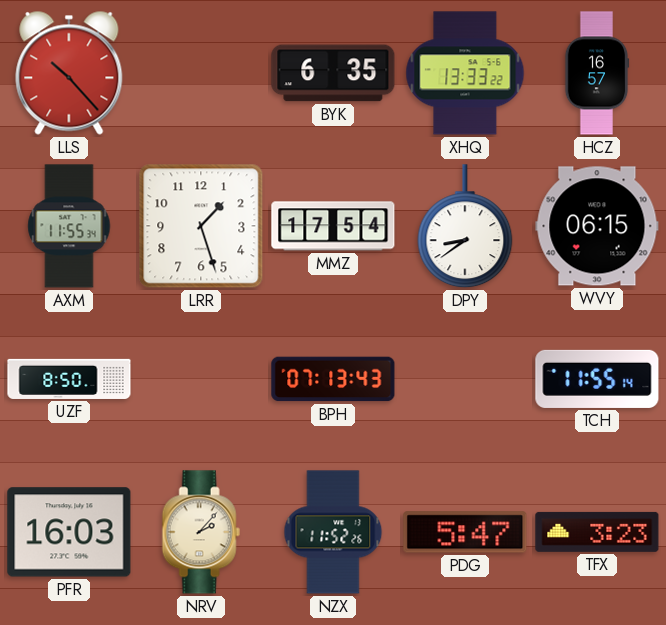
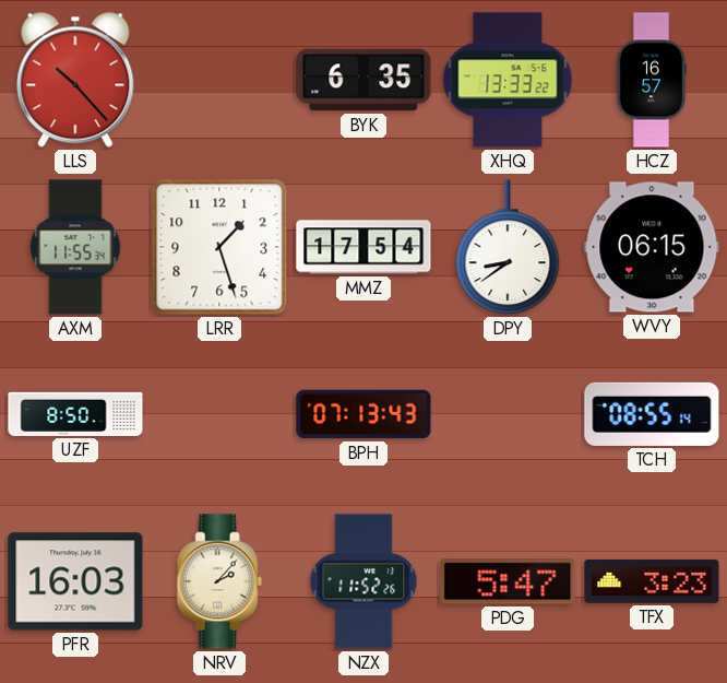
TCH: 11:55 -> 08:55 (652, 414)
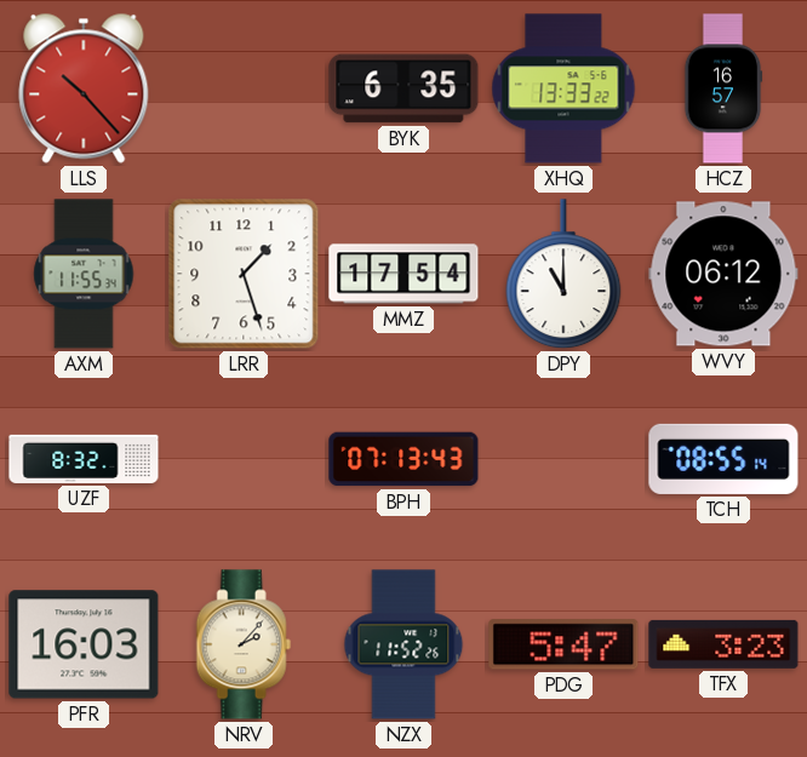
DPY: 8:39 -> 11:00 (563, 275)
WVY: 06:15 -> 06:12 (723, 274)
UZF: 8:50 -> 8:32 (84, 459)
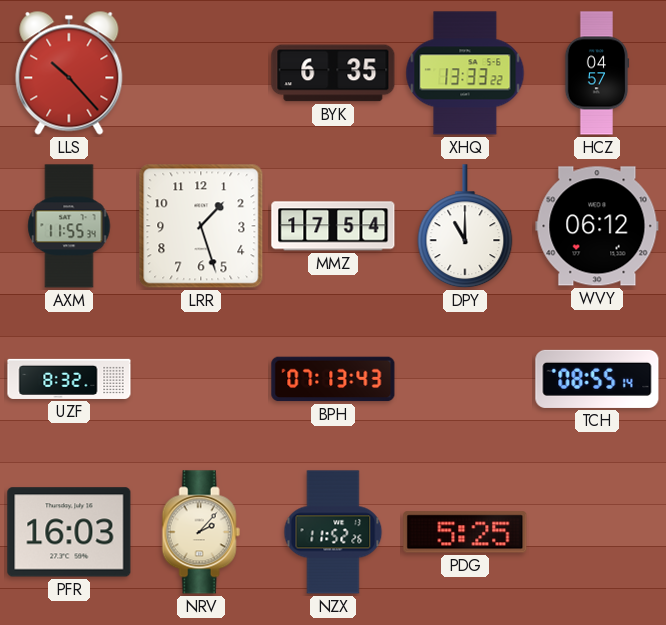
HCZ: 16:57 -> 04:57 (597, 73)
PDG: 5:47 -> 5:25 (465, 532)
TFX: 3:23 -> none (723, 644)
